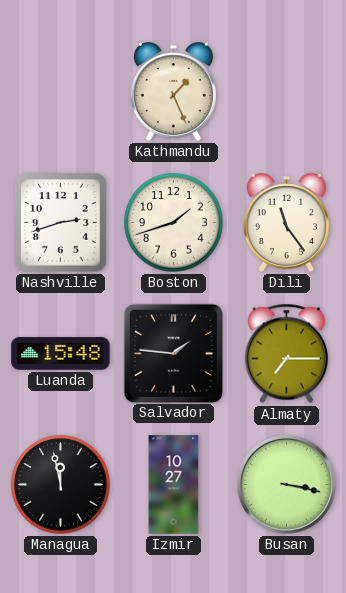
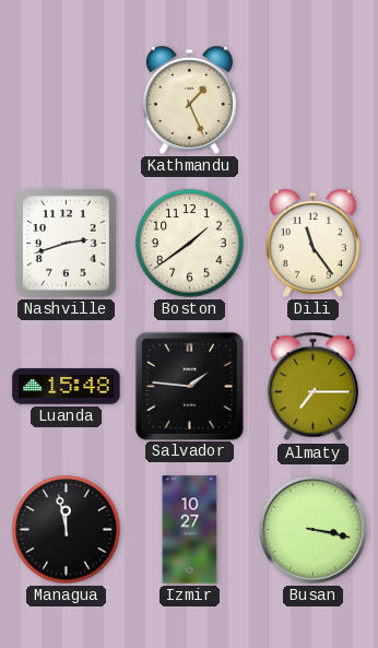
Boston: 1:42 -> 1:39 (190, 244)
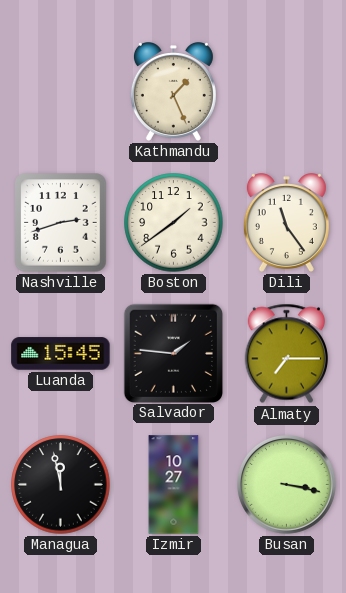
Luanda: 15:48 -> 15:45 (61, 354)
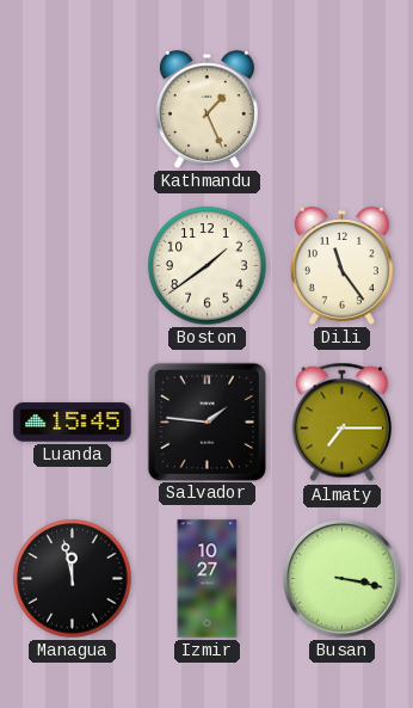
Nashville: 2:42 -> none (61, 223)
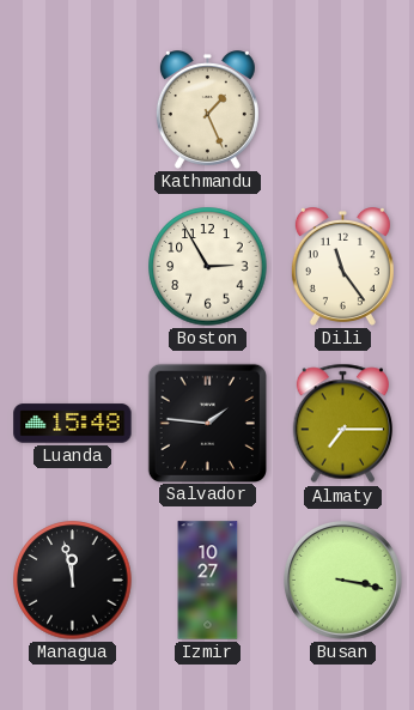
Boston: 1:39 -> 2:55 (208, 267)
Luanda: 15:45 -> 15:48 (73, 424)
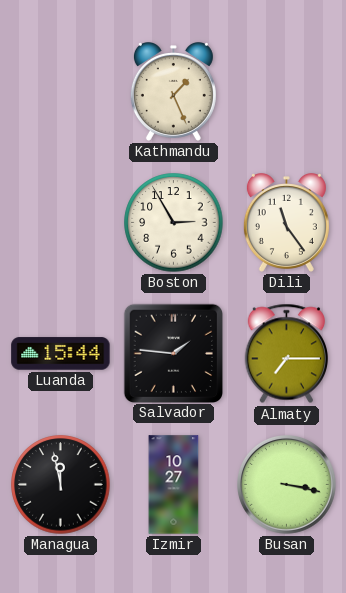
Luanda: 15:48 -> 15:44 (61, 354)
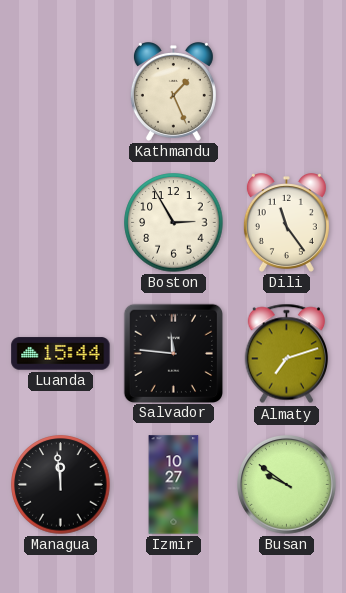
Salvador: 1:46 -> 11:46 (173, 353)
Almaty: 7:15 -> 7:12 (286, 354)
Managua: 11:58 -> 11:59 (61, 485)
Busan: 3:17 -> 9:51 (287, 485)
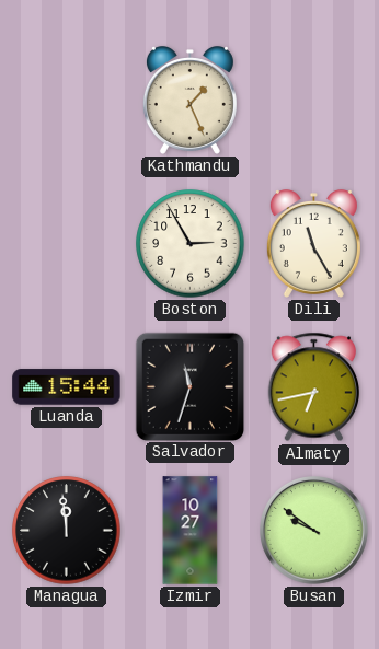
Dili: 11:24 -> 11:25 (313, 244)
Salvador: 11:46 -> 11:33 (190, 386)
Almaty: 7:12 -> 6:43 (313, 387)
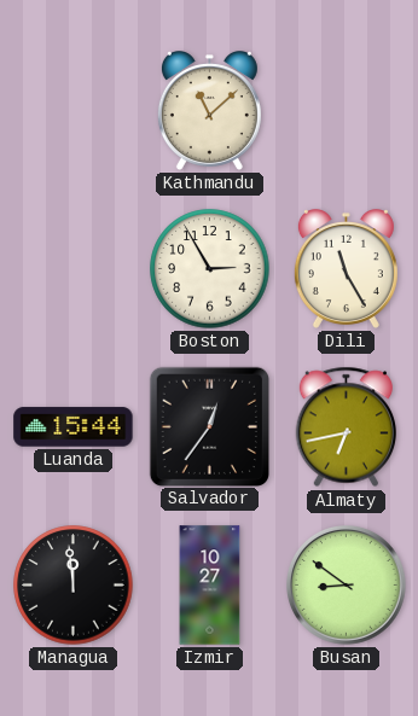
Kathmandu: 1:26 -> 11:08 (209, 111)
Salvador: 11:33 -> 12:36 (209, 426)
Busan: 9:51 -> 8:51 (347, 586)
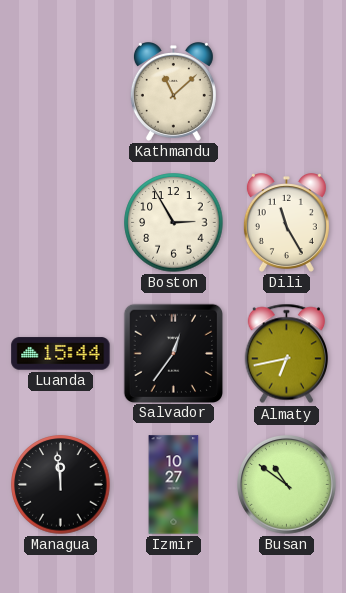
Busan: 8:51 -> 10:51 (287, 485)
